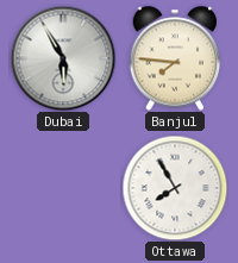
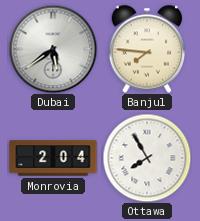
Dubai: 5:55 -> 5:39 (53, 49)
Monrovia: none -> 2:04 (53, 158)
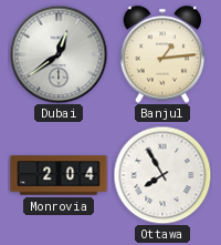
Dubai: 5:39 -> 12:39 (59, 54)
Banjul: 7:46 -> 1:14 (162, 54)
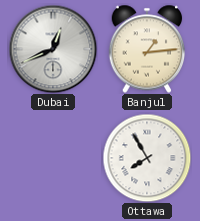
Dubai: 12:39 -> 12:41 (53, 49)
Monrovia: 2:04 -> none (59, 175)
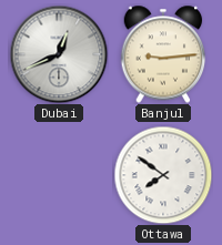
Banjul: 1:14 -> 9:14 (163, 54)
Ottawa: 7:55 -> 7:51 (163, 175)
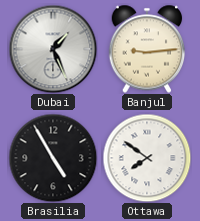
Dubai: 12:41 -> 1:26 (53, 49)
Brasilia: none -> 4:55 (53, 158)
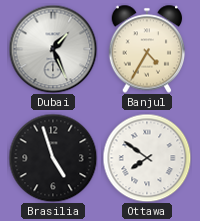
Banjul: 9:14 -> 4:35 (147, 49)
Brasilia: 4:55 -> 4:57 (53, 158)
